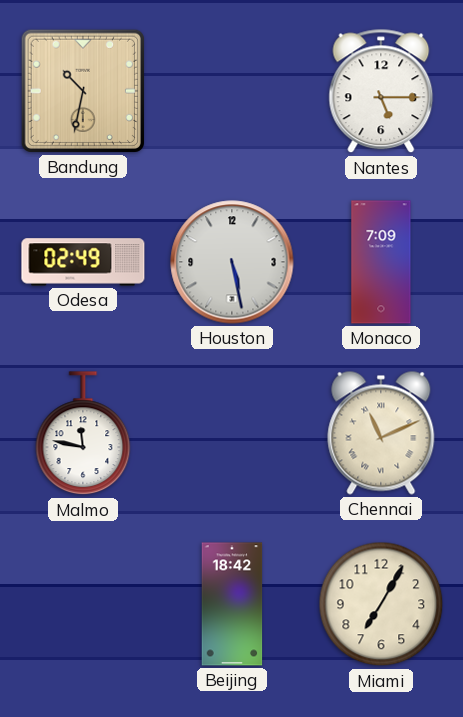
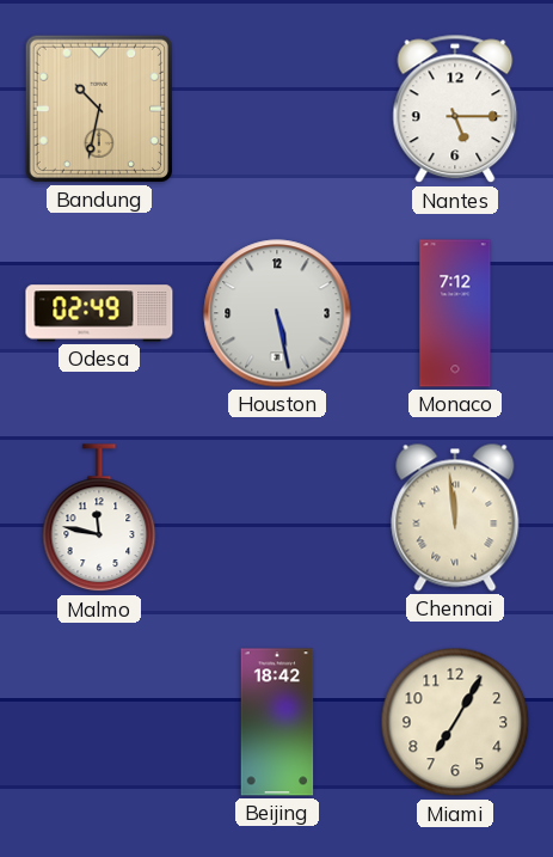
Monaco: 7:09 -> 7:12 (455, 313)
Chennai: 11:11 -> 11:59 (455, 518)
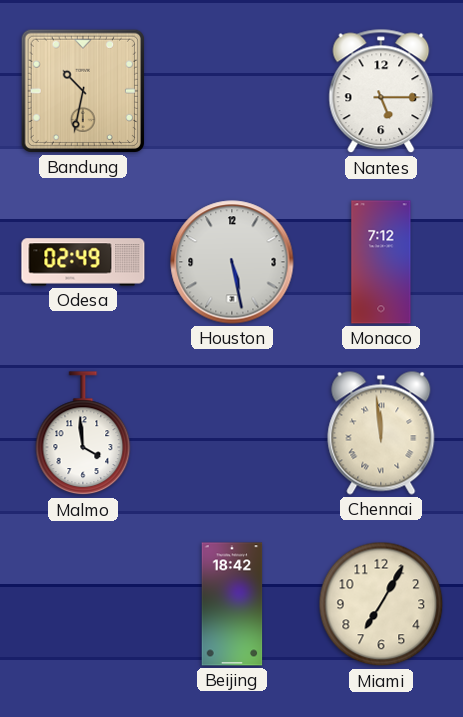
Malmo: 11:47 -> 3:59 (83, 434)
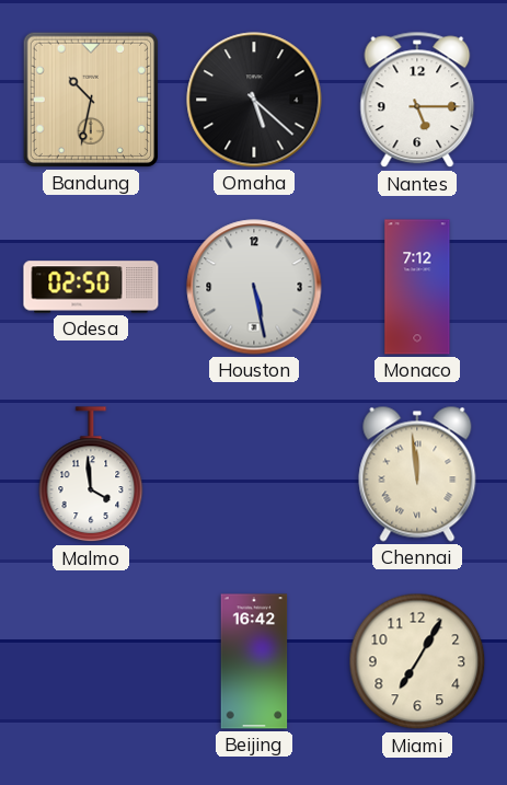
Omaha: none -> 5:22 (254, 100)
Odesa: 02:49 -> 02:50 (91, 287)
Beijing: 18:42 -> 16:42 (254, 661)
